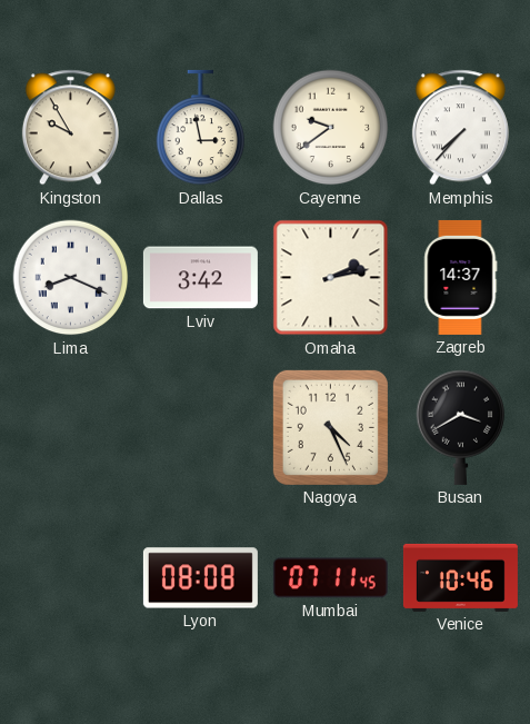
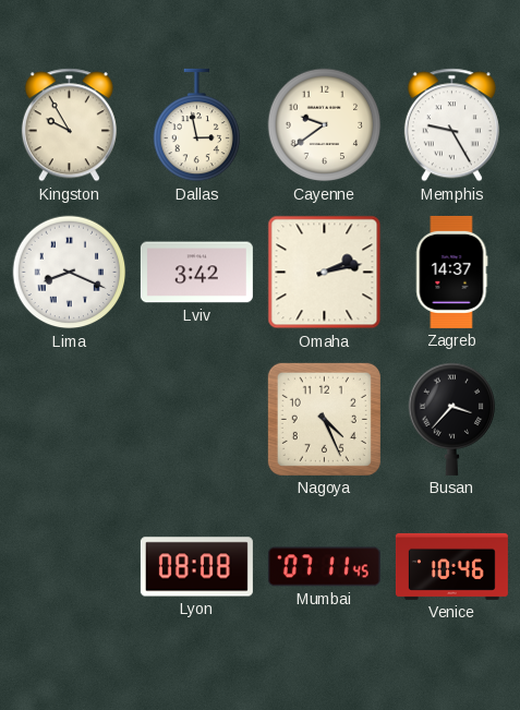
Memphis: 7:37 -> 9:25 (451, 125)
Busan: 3:40 -> 3:37 (452, 419)
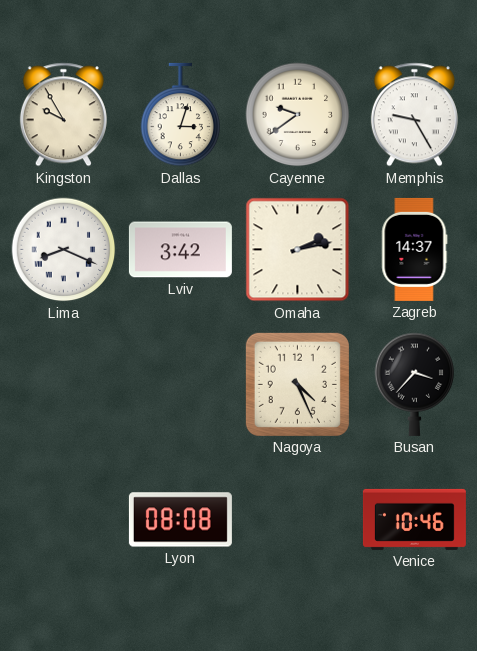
Dallas: 2:58 -> 3:03 (181, 115)
Mumbai: 07:11 -> none (324, 567)
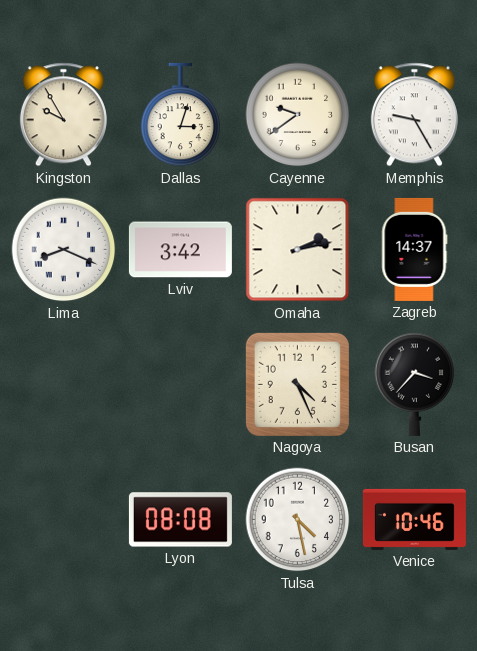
Tulsa: none -> 4:28 (298, 520)
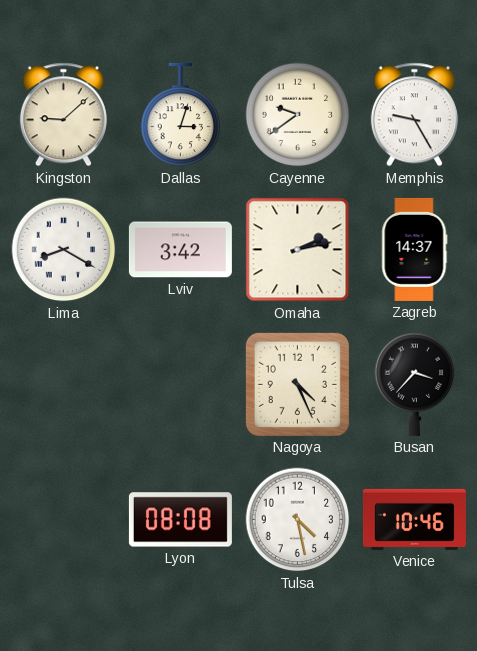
Kingston: 9:55 -> 9:08 (63, 115)
Lima: 8:19 -> 8:20 (64, 250)
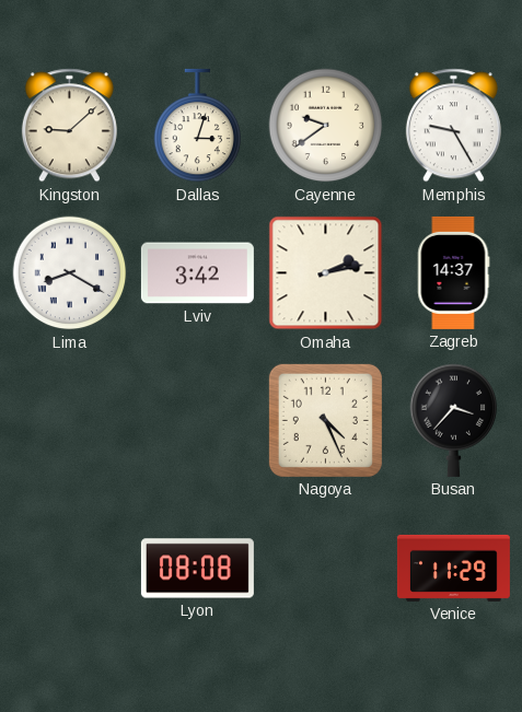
Tulsa: 4:28 -> none (298, 520)
Venice: 10:46 -> 11:29 (453, 568)
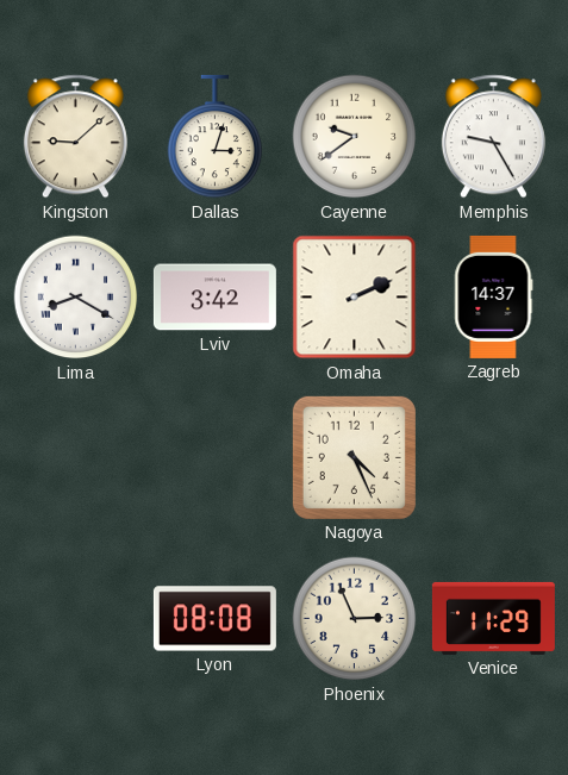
Omaha: 2:13 -> 2:11 (355, 298)
Busan: 3:37 -> none (454, 420)
Phoenix: none -> 2:56 (355, 619)
